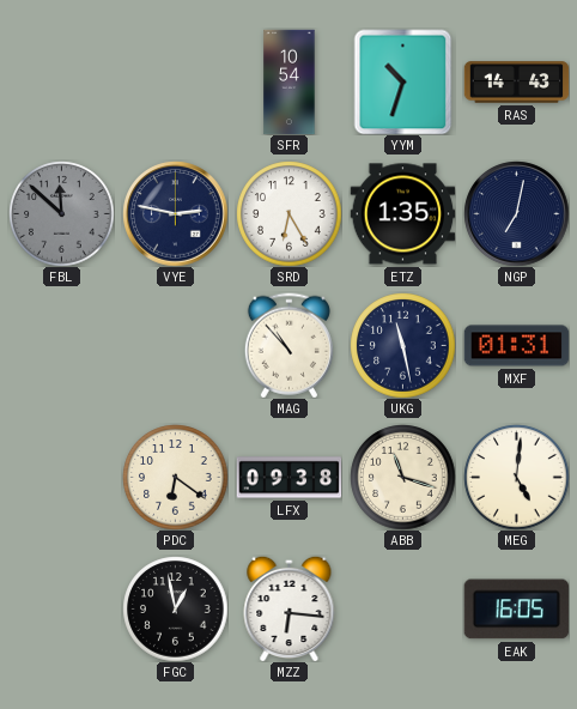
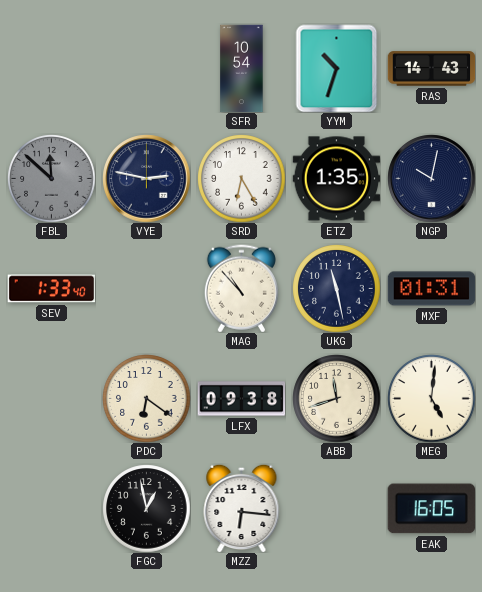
NGP: 7:02 -> 10:02 (431, 178)
SEV: none -> 1:33 (51, 289)
ABB: 11:18 -> 11:42 (336, 398)
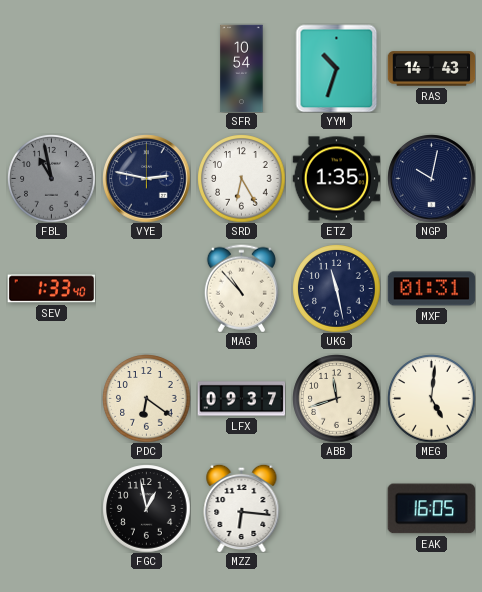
FBL: 11:52 -> 10:58 (51, 178)
LFX: 09:38 -> 09:37 (241, 399)
